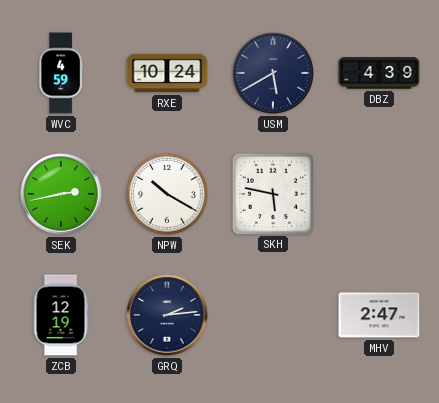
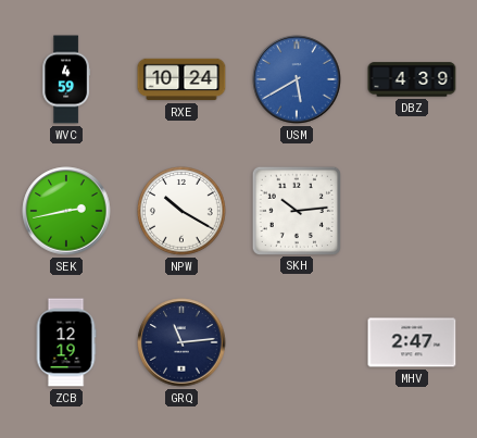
USM dial: navy -> blue (297, 79)
SKH: 5:47 -> 10:14 (296, 210)
GRQ: 2:14 -> 11:14 (181, 342)
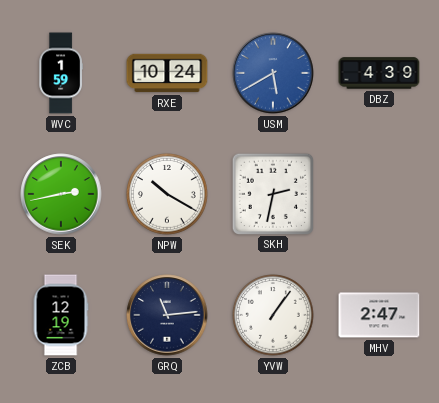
WVC: 4:59 -> 1:59 (60, 73)
SKH: 10:14 -> 2:32 (272, 193)
YVW: none -> 1:06 (274, 316)
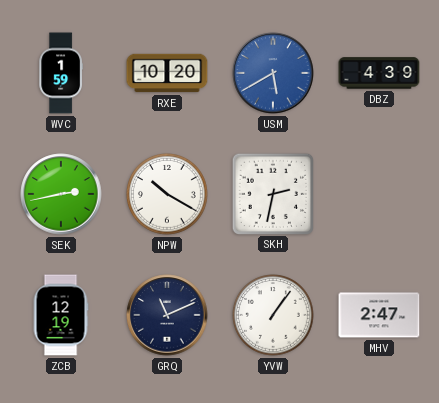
RXE: 10:24 -> 10:20 (167, 73)
GRQ: 11:14 -> 11:11 (167, 315)
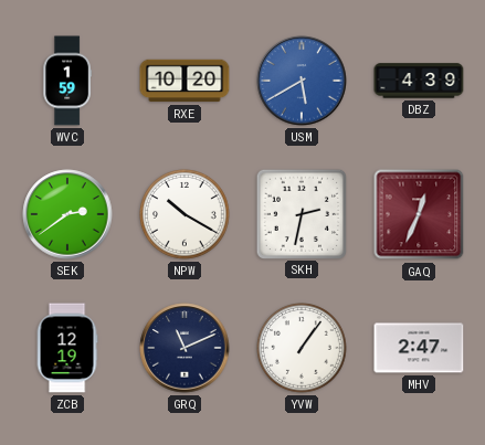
SEK: 2:43 -> 2:39 (67, 214)
GAQ: none -> 12:34 (419, 214)
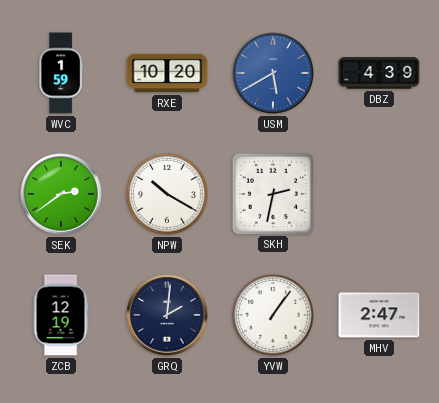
GAQ: 12:34 -> none (419, 214)
GRQ: 11:11 -> 2:01 (167, 315)
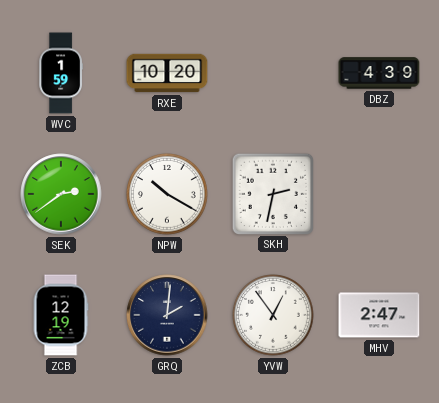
USM: 5:40 -> none (273, 73)
YVW: 1:06 -> 12:54 (274, 316)
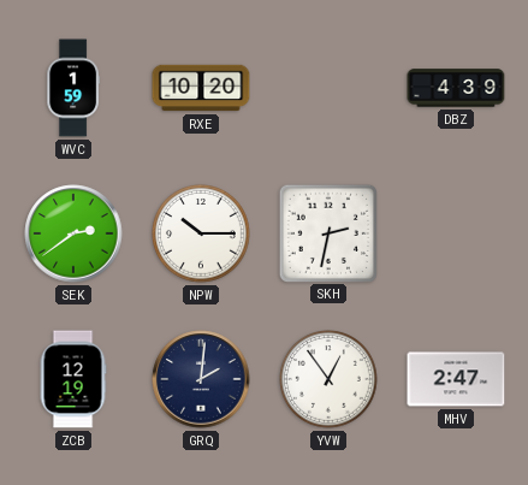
NPW: 10:20 -> 10:15 (202, 235)
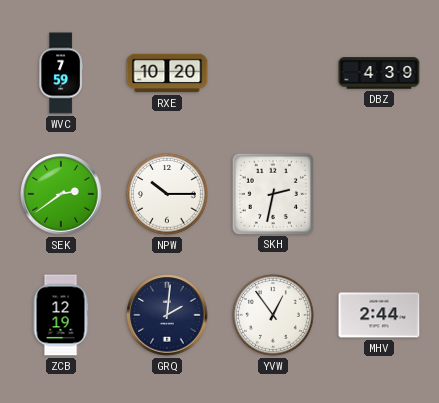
WVC: 1:59 -> 7:59 (60, 73)
MHV: 2:47 -> 2:44 (379, 315)
